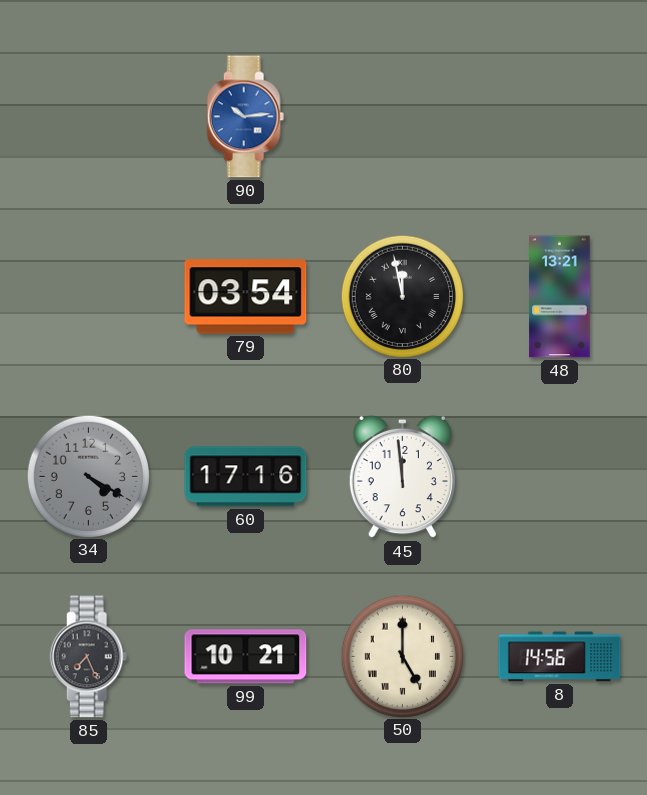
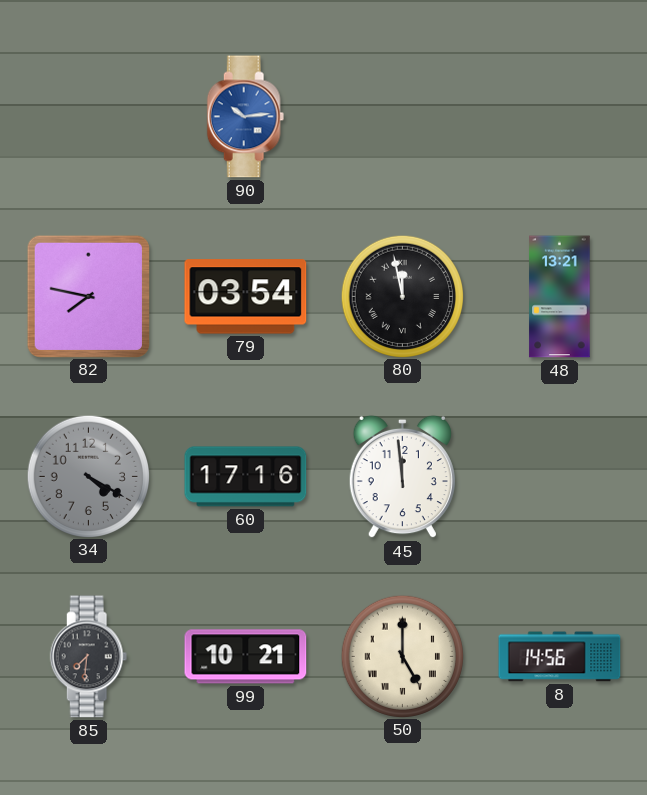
82: none -> 7:47 (88, 296)
85: 7:26 -> 7:31 (89, 657)
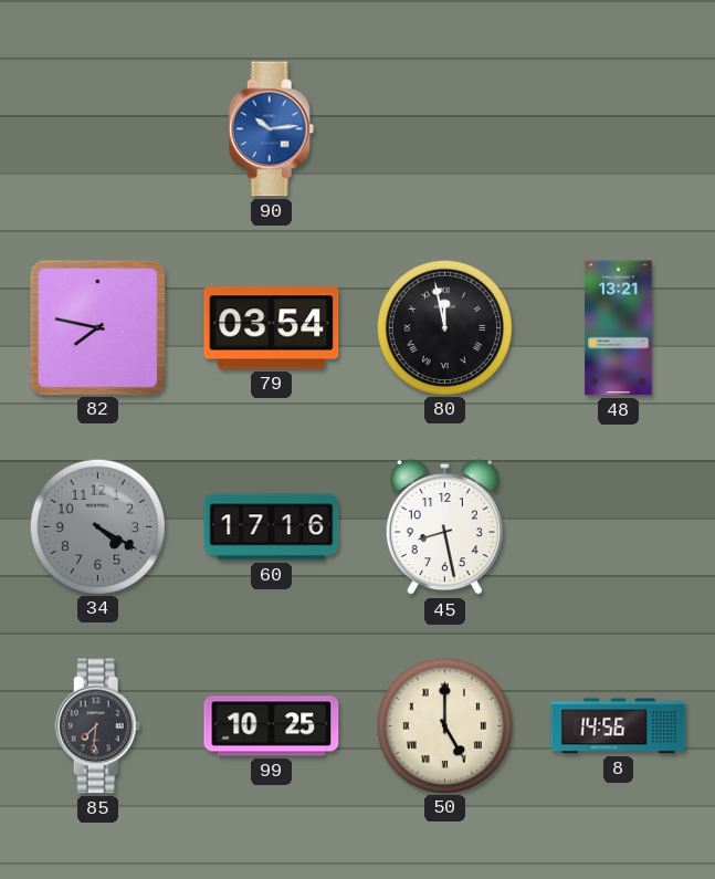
45: 11:59 -> 8:28 (444, 527)
99: 10:21 -> 10:25 (272, 726)
